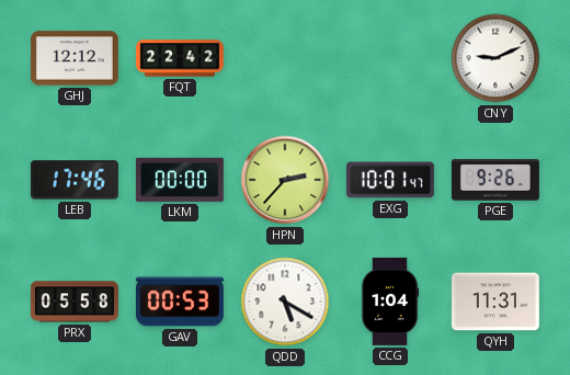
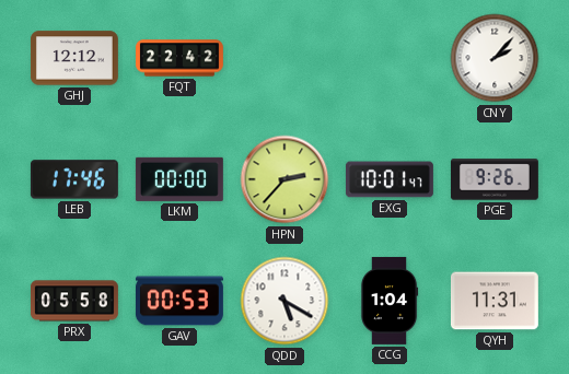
CNY: 9:11 -> 2:07 (495, 58)
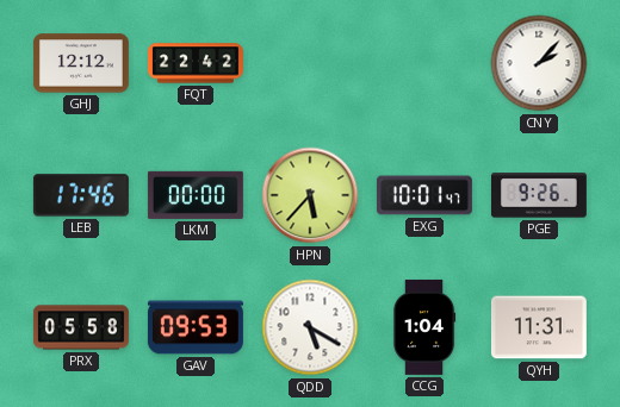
HPN: 2:37 -> 5:37 (310, 195)
GAV: 00:53 -> 09:53 (196, 327)
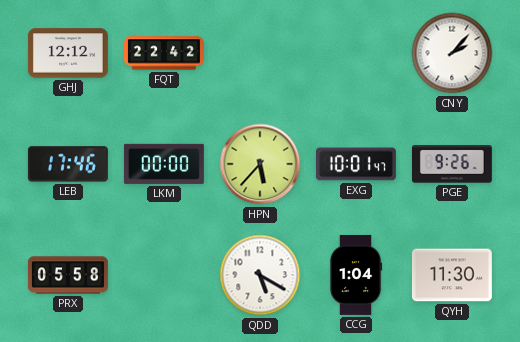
GAV: 09:53 -> none (196, 327)
QYH: 11:31 -> 11:30 (452, 275)
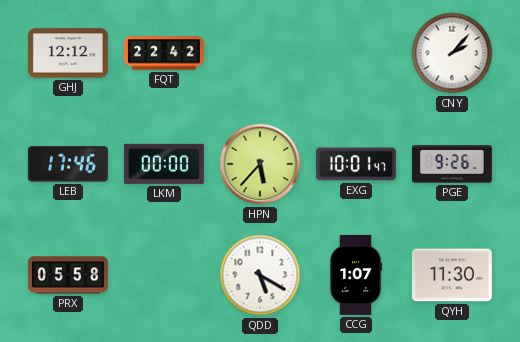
CCG: 1:04 -> 1:07 (356, 275)
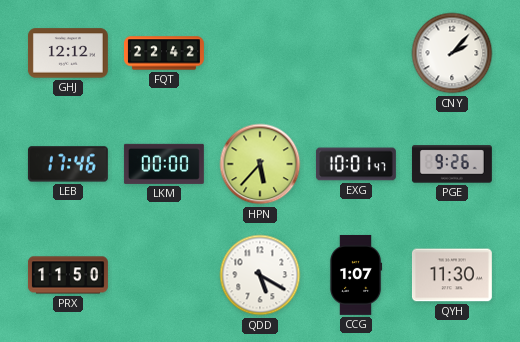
PRX: 05:58 -> 11:50 (68, 275)
